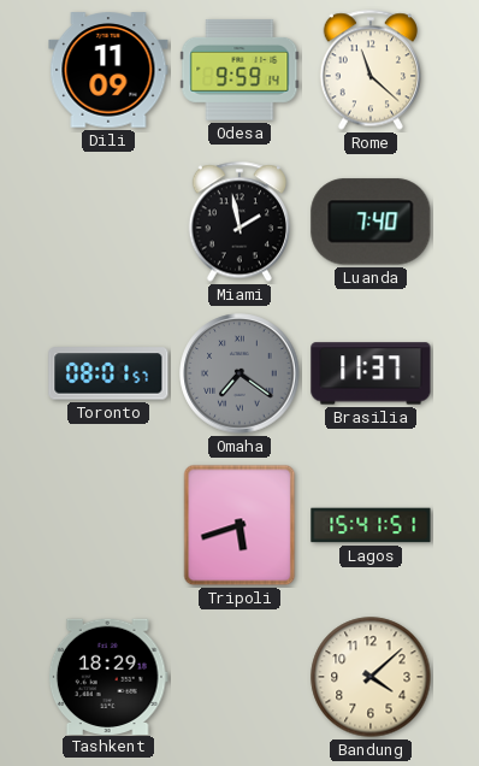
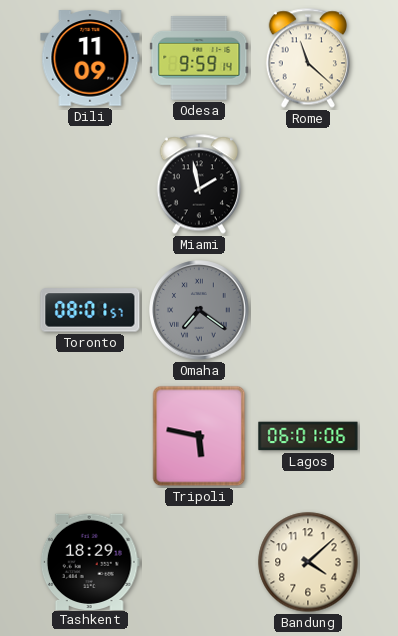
Luanda: 7:40 -> none (371, 222)
Brasilia: 11:37 -> none (371, 373)
Tripoli: 5:42 -> 5:47 (199, 436)
Lagos: 15:41 -> 06:01 (308, 436)
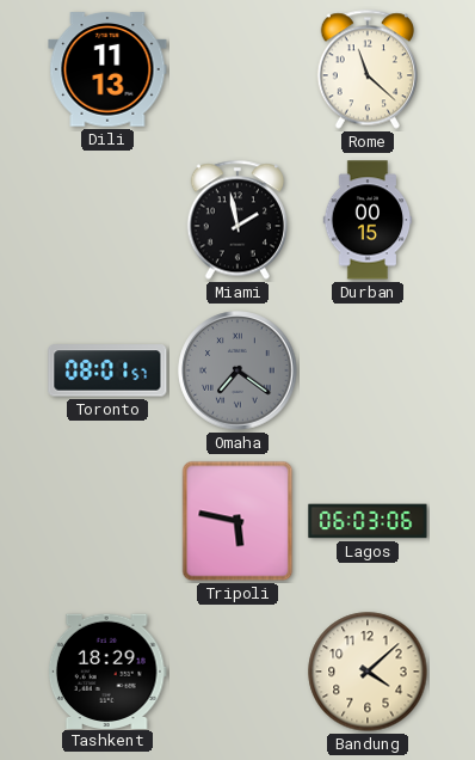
Dili: 11:09 -> 11:13 (107, 69)
Odesa: 9:59 -> none (199, 58)
Durban: none -> 00:15 (368, 220)
Lagos: 06:01 -> 06:03 (368, 521)
